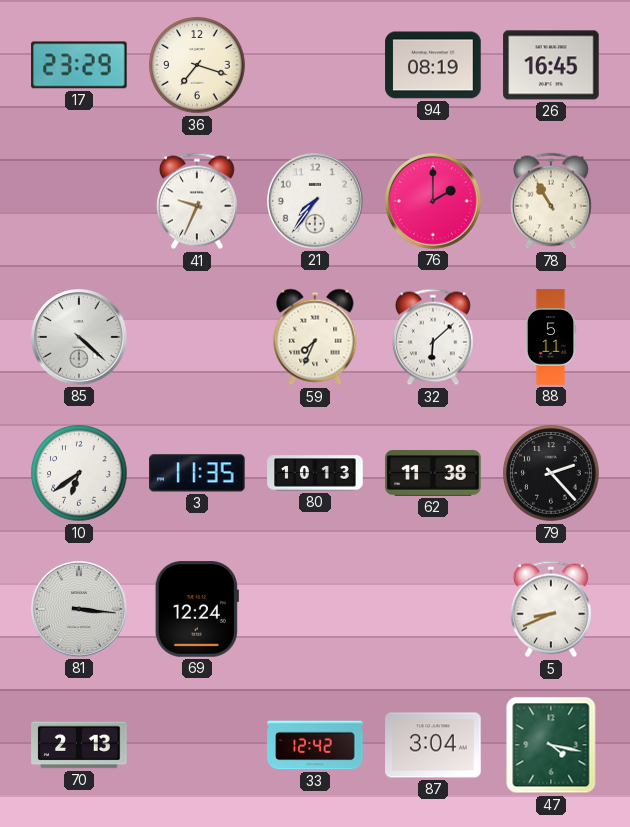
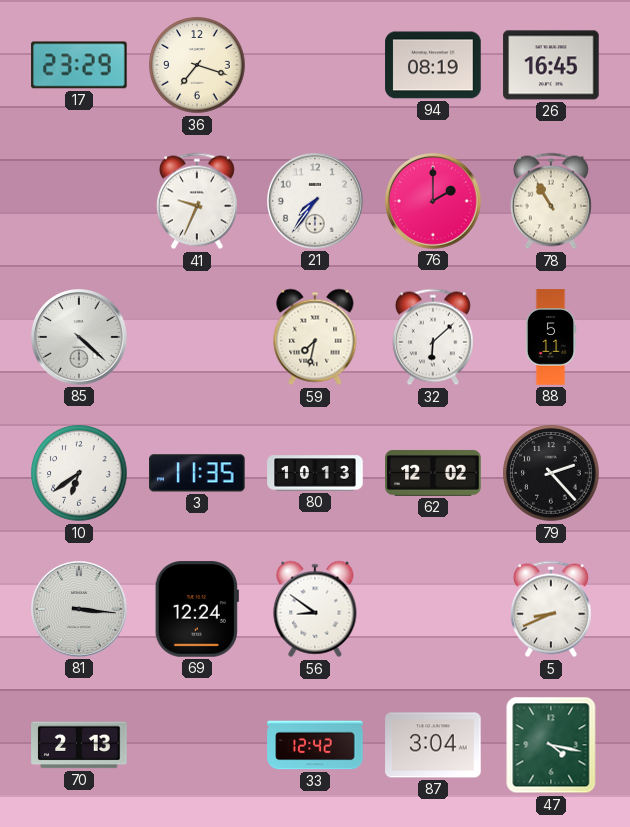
59: 7:34 -> 7:32 (315, 337)
62: 11:38 -> 12:02 (433, 473)
56: none -> 8:51 (315, 609)
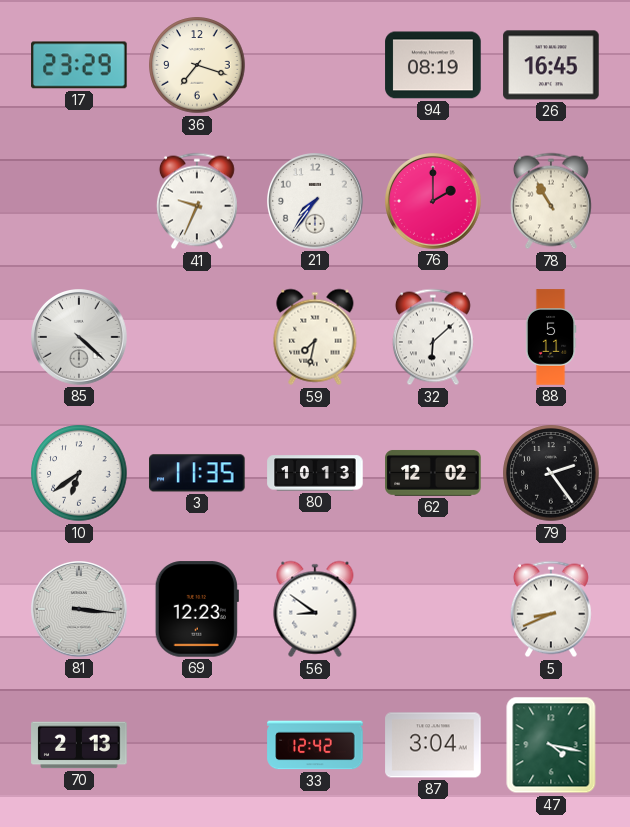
79: 2:23 -> 2:24 (551, 473)
69: 12:24 -> 12:23 (197, 609)
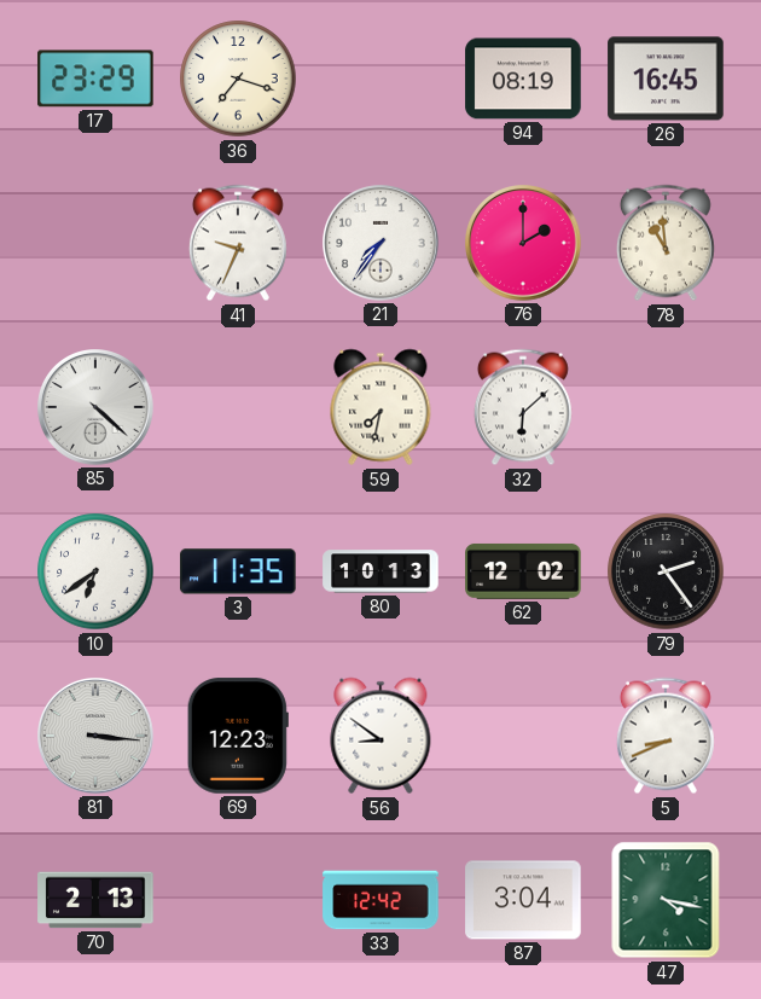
78: 10:55 -> 10:59 (666, 243)
88: 5:11 -> none (551, 337)
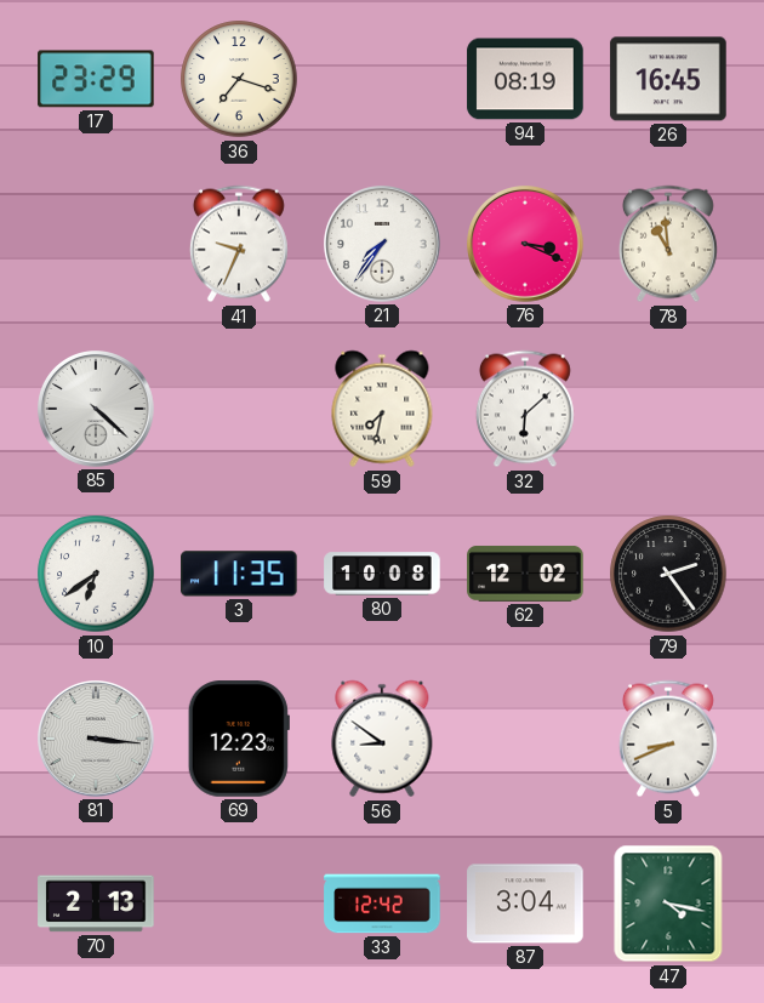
76: 2:00 -> 3:19 (526, 245)
80: 10:13 -> 10:08 (382, 574)
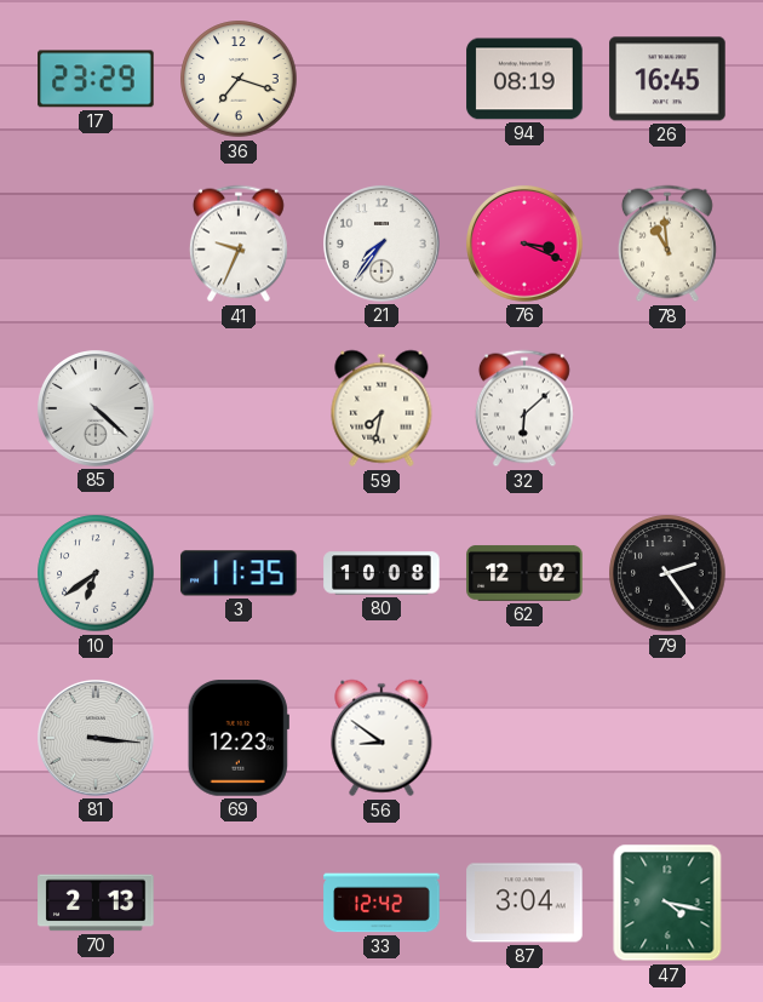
5: 8:41 -> none (668, 739)
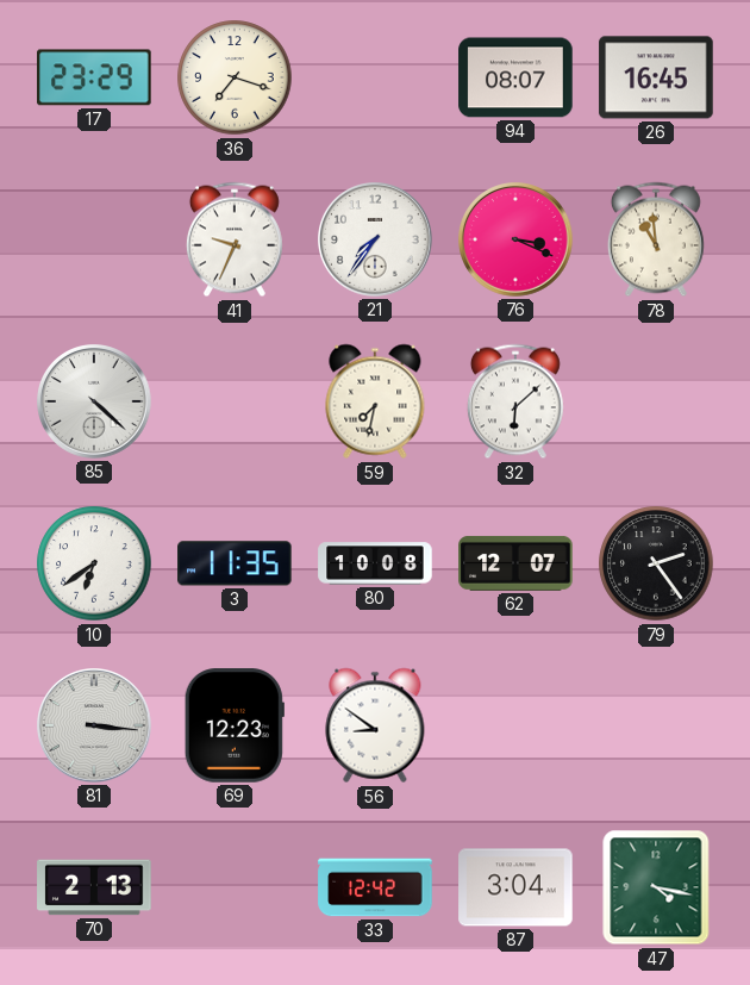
94: 08:19 -> 08:07 (515, 77)
62: 12:02 -> 12:07 (515, 563)
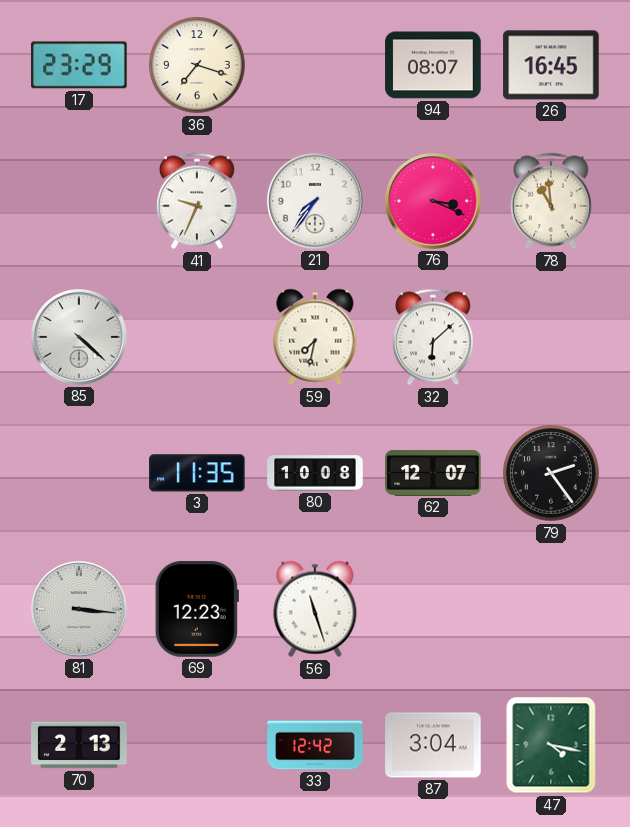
10: 6:39 -> none (94, 563)
56: 8:51 -> 11:27 (315, 609)
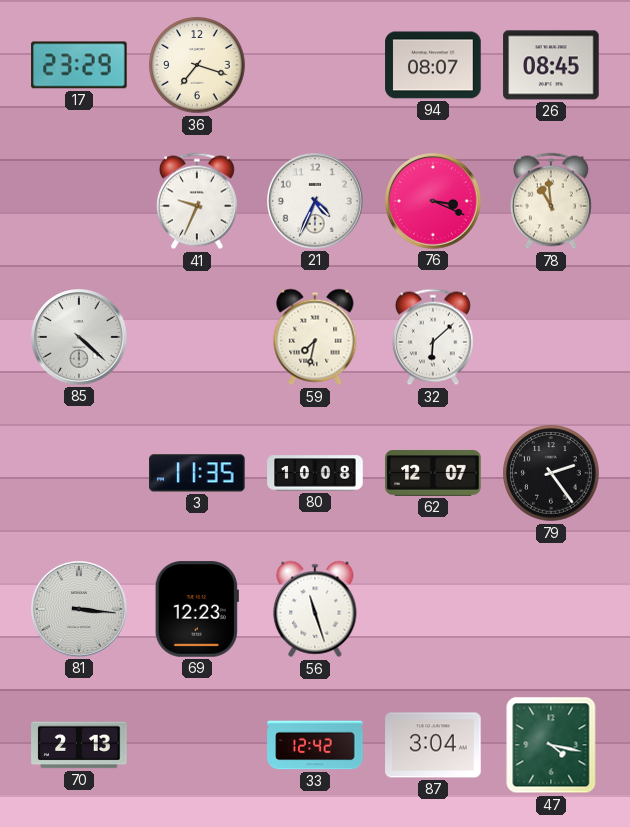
26: 16:45 -> 08:45 (551, 65)
21: 7:36 -> 4:34 (316, 202)
